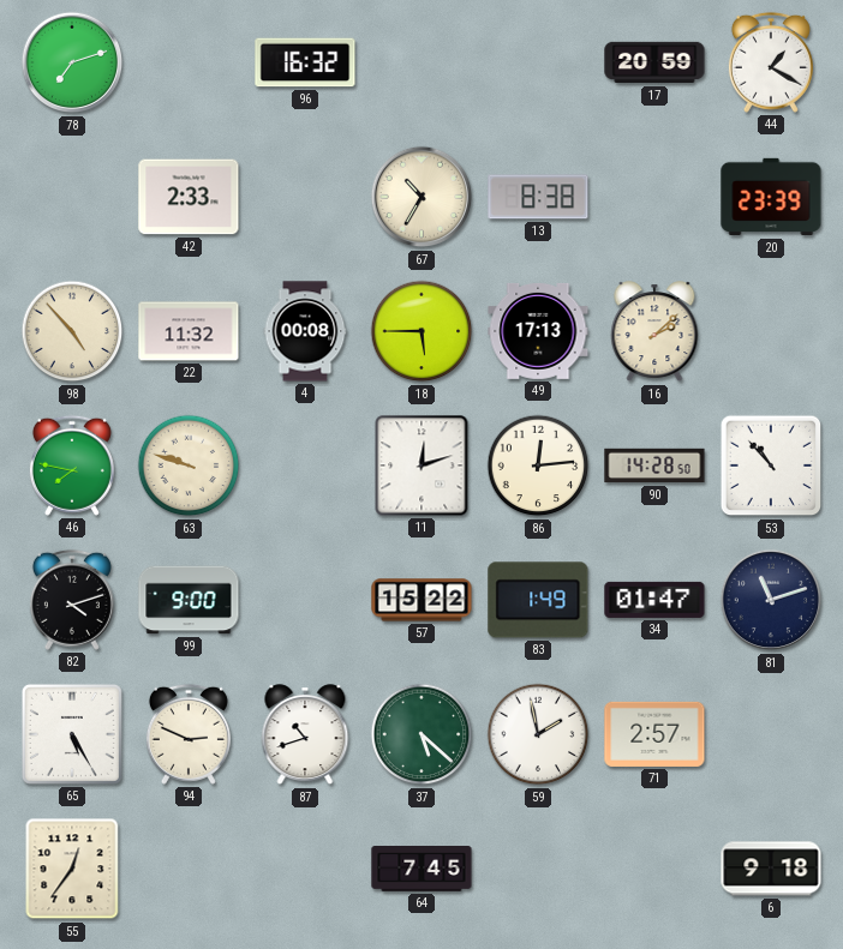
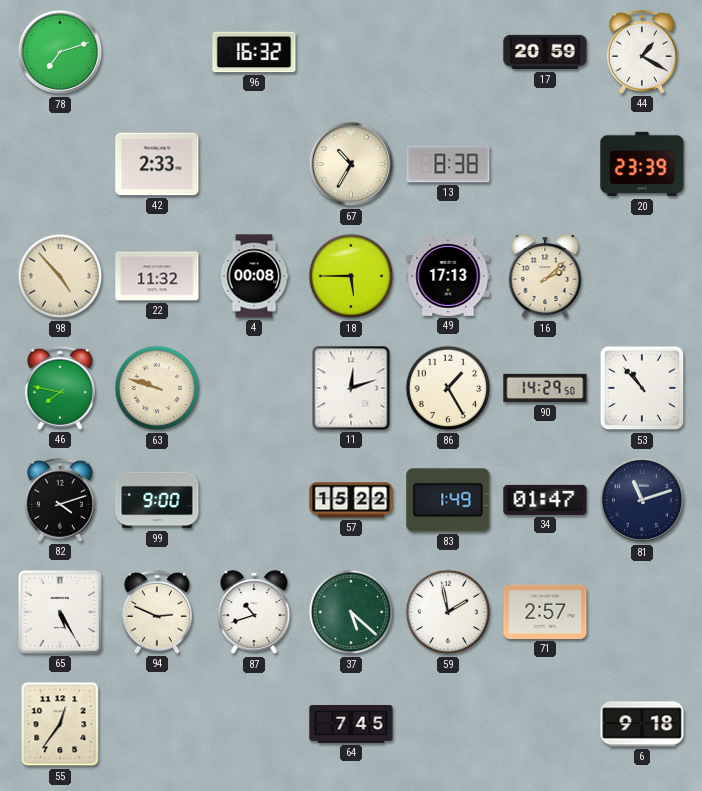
86: 12:14 -> 1:25 (448, 388)
90: 14:28 -> 14:29 (545, 388)
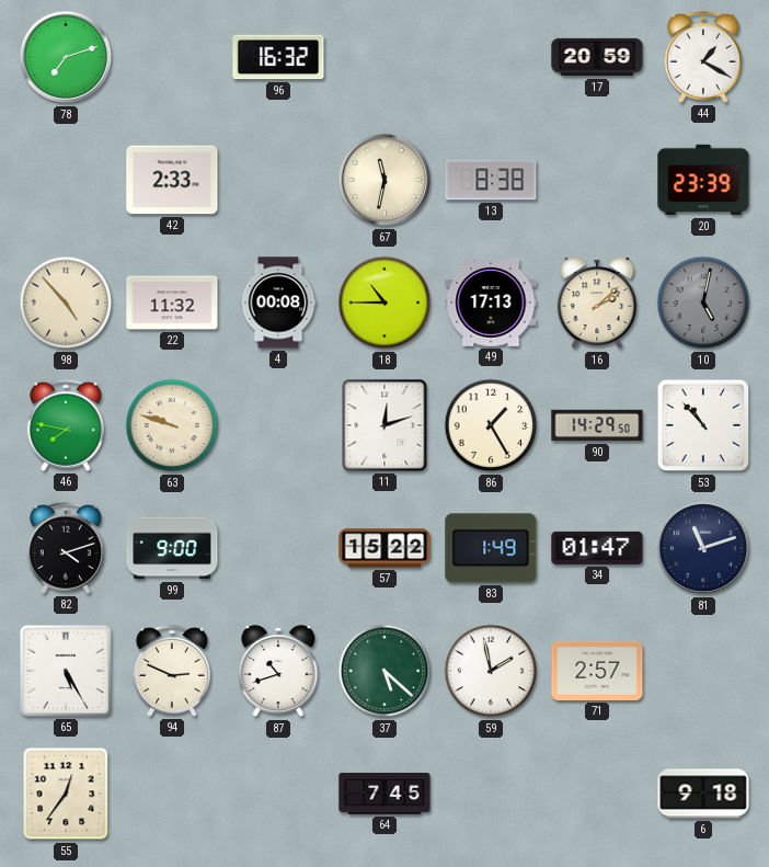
67: 10:35 -> 11:32 (384, 180)
18: 5:45 -> 10:45 (384, 303)
10: none -> 5:02 (703, 303)
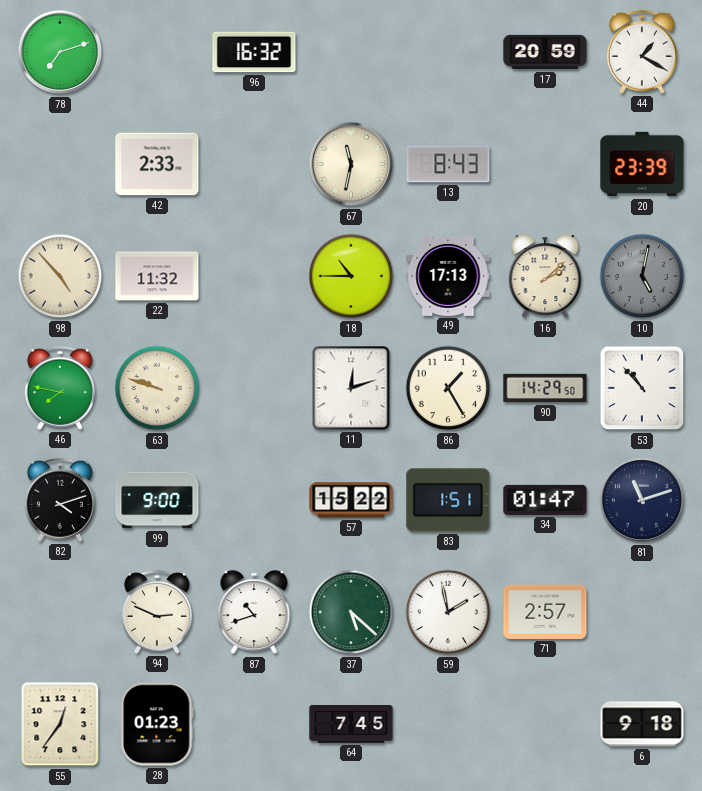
13: 8:38 -> 8:43 (448, 164)
4: 00:08 -> none (278, 303)
83: 1:49 -> 1:51 (448, 500)
65: 5:25 -> none (66, 671)
28: none -> 01:23 (157, 724)
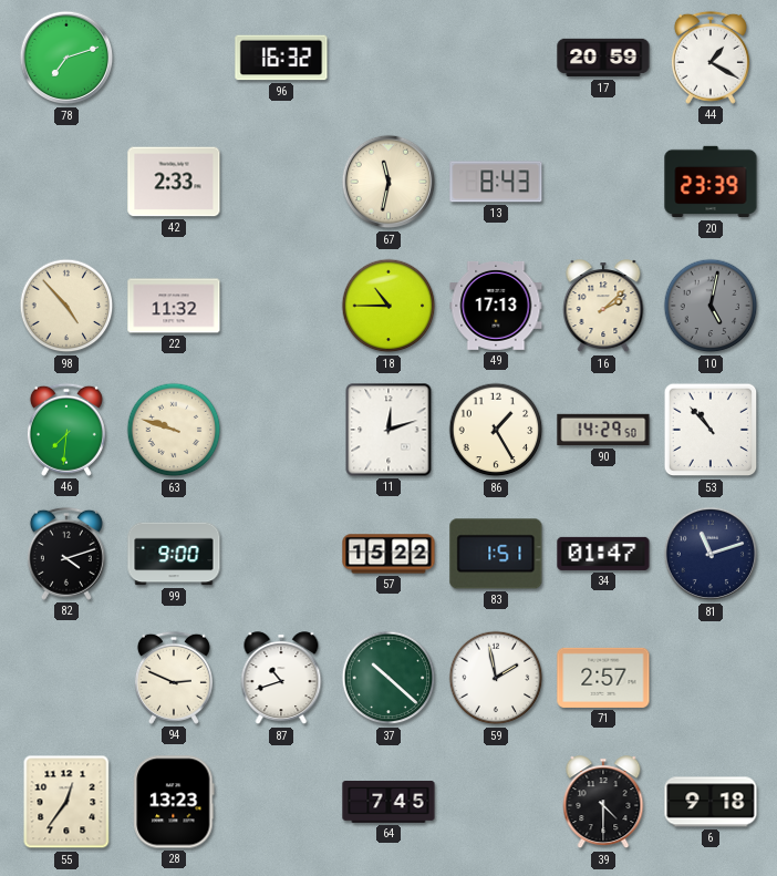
46: 7:47 -> 7:31 (66, 430)
37: 5:22 -> 10:22 (388, 678)
28: 01:23 -> 13:23 (174, 802)
39: none -> 4:30 (603, 803)
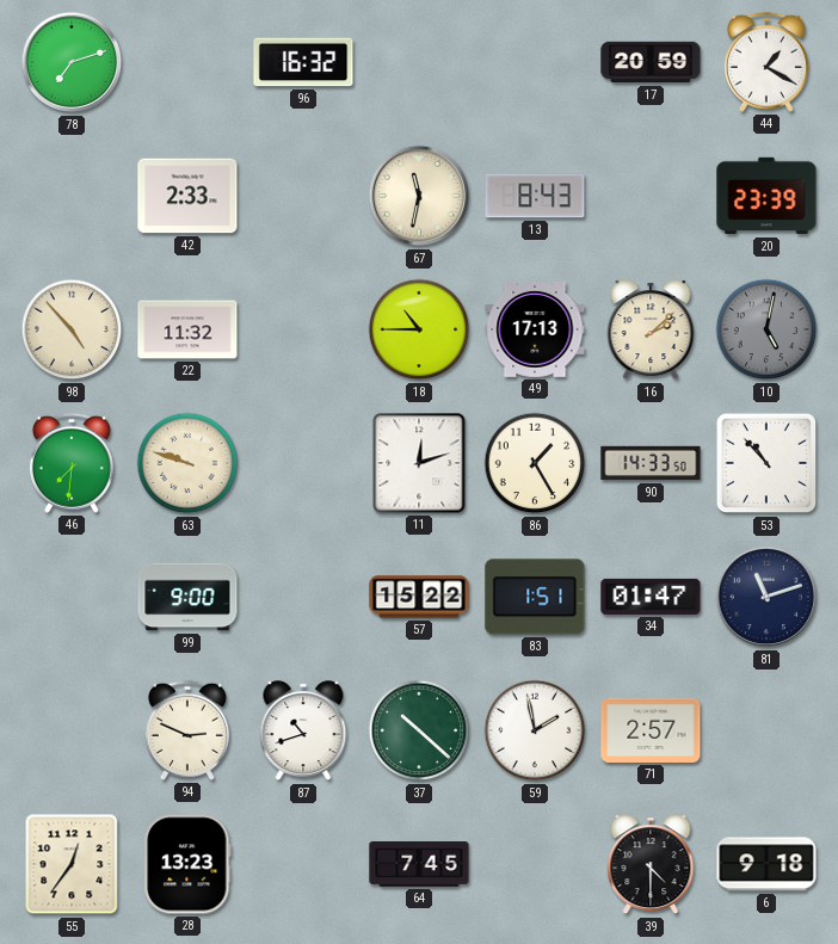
90: 14:29 -> 14:33 (651, 463)
82: 4:12 -> none (66, 554)
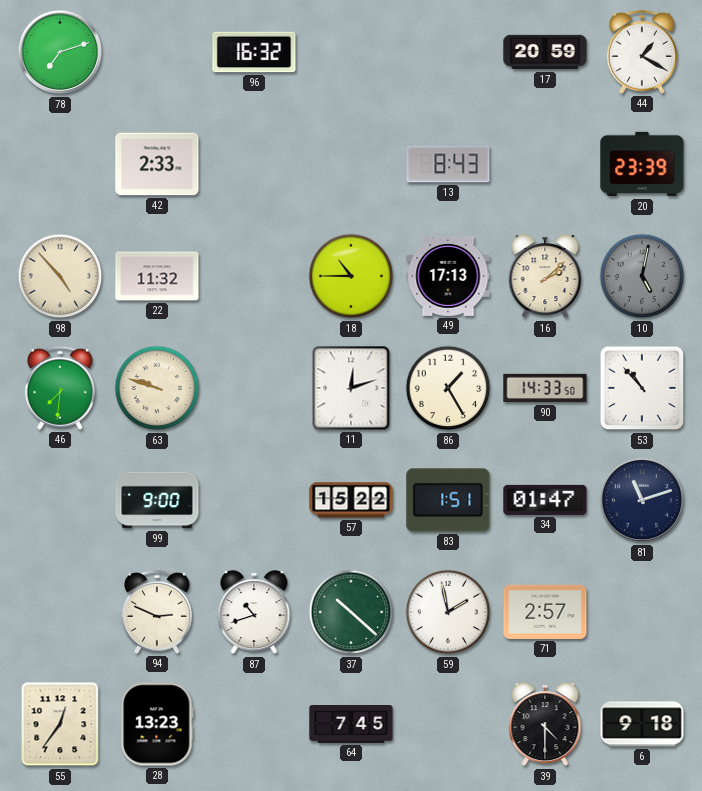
67: 11:32 -> none (419, 196)
